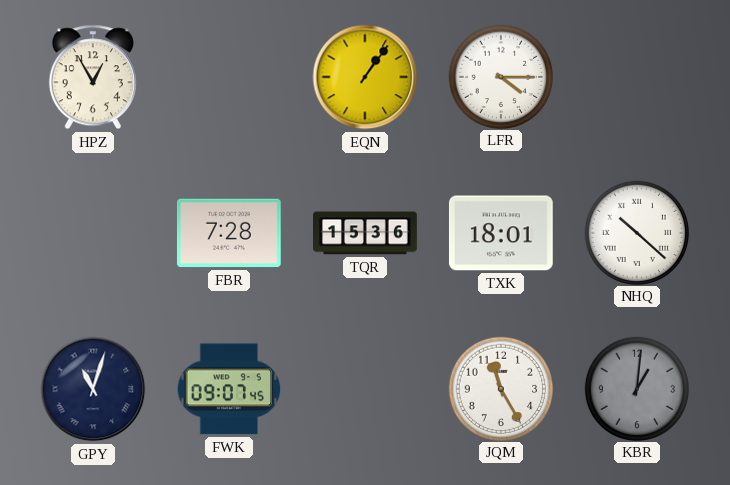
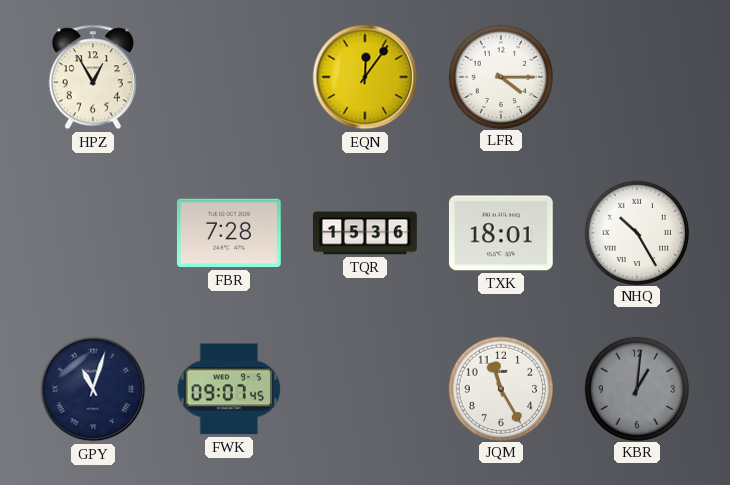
EQN: 1:06 -> 12:06 (365, 77)
NHQ: 10:22 -> 10:25 (636, 232)
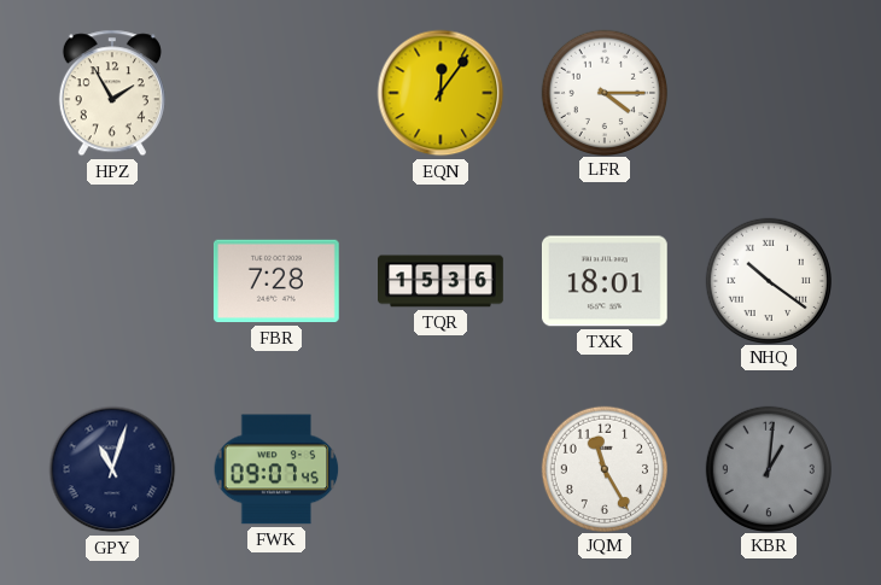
HPZ: 12:55 -> 1:55 (112, 93)
NHQ: 10:25 -> 10:21 (768, 280)
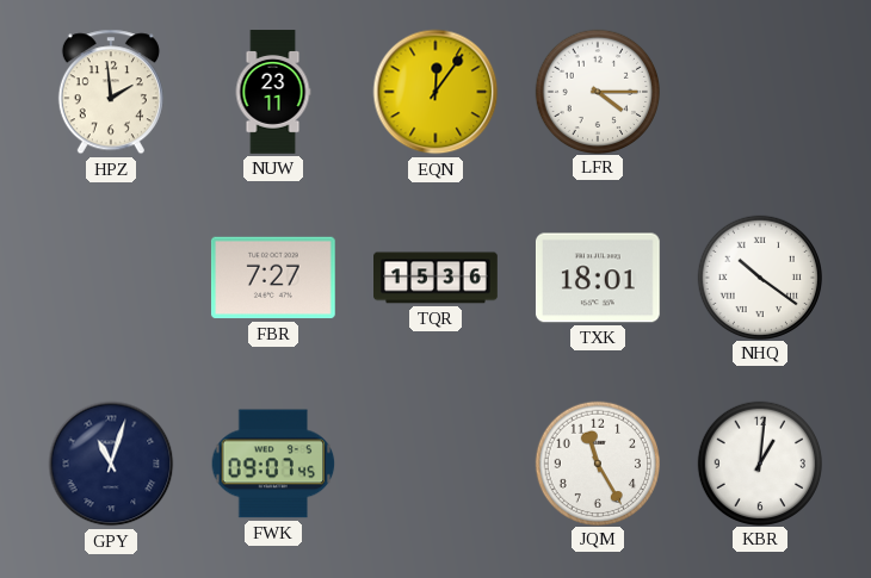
HPZ: 1:55 -> 1:59 (111, 92)
NUW: none -> 23:11 (273, 92)
FBR: 7:28 -> 7:27 (273, 278)
KBR dial: grey -> white (759, 462)
